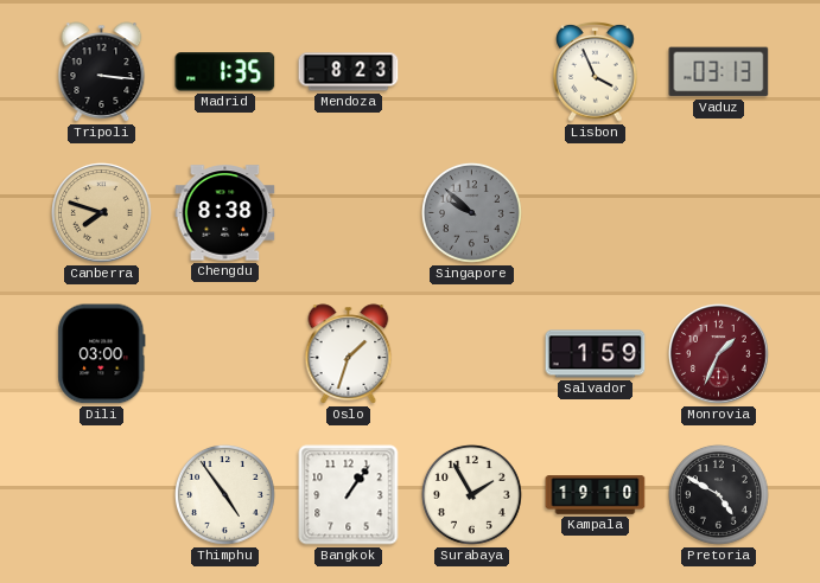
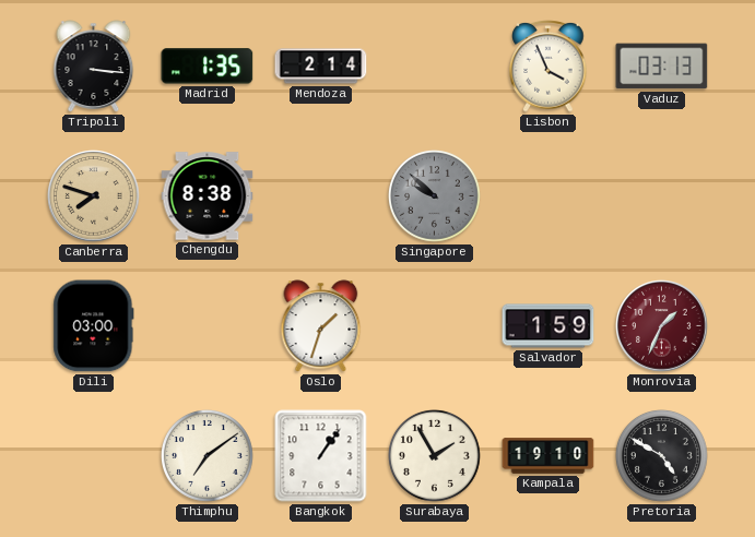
Mendoza: 8:23 -> 2:14 (321, 67)
Thimphu: 4:54 -> 7:09 (208, 456)
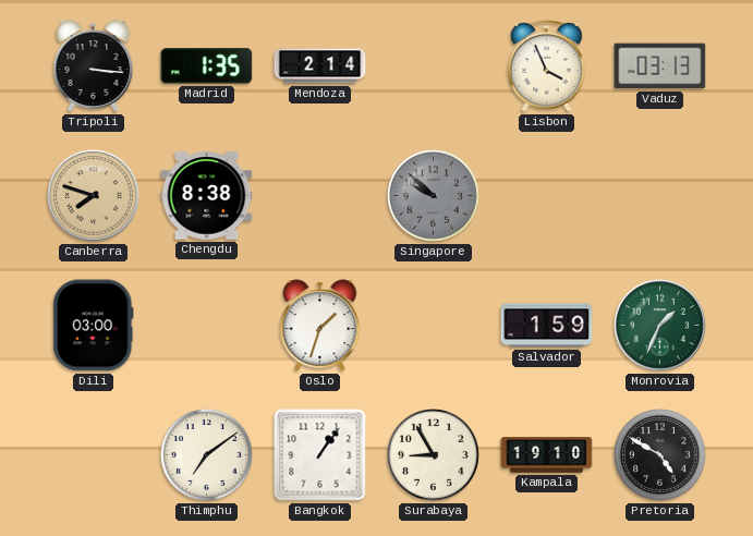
Monrovia dial: burgundy -> green (660, 326)
Surabaya: 1:55 -> 8:55 (434, 455)
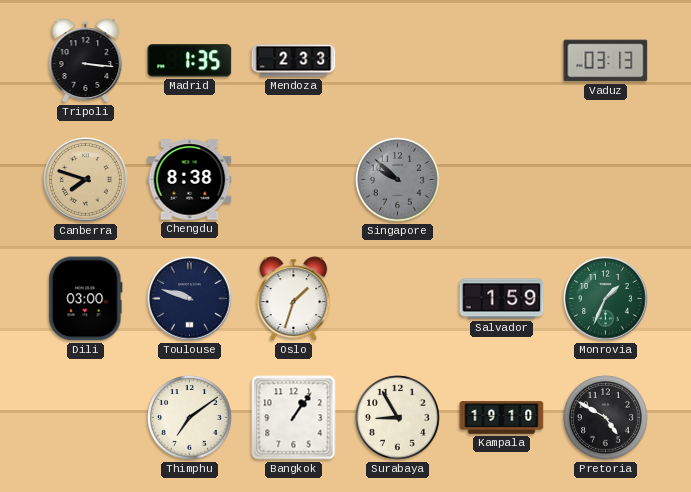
Mendoza: 2:14 -> 2:33 (294, 61)
Lisbon: 3:56 -> none (547, 66)
Toulouse: none -> 9:48 (190, 299)
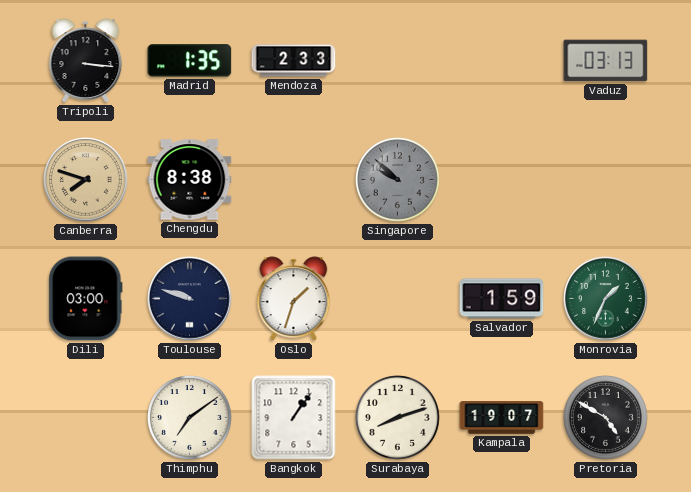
Surabaya: 8:55 -> 8:12 (398, 418)
Kampala: 19:10 -> 19:07 (502, 418)
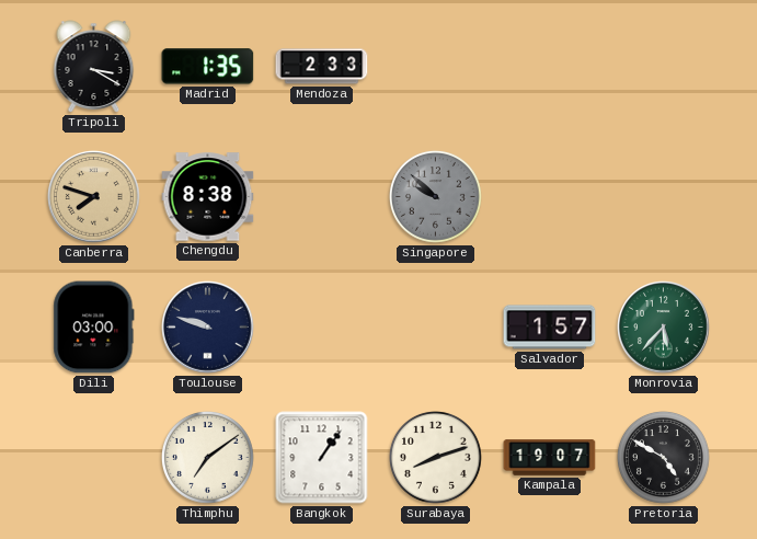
Tripoli: 3:16 -> 3:20 (94, 67)
Vaduz: 03:13 -> none (606, 61)
Oslo: 1:33 -> none (294, 299)
Salvador: 1:59 -> 1:57 (550, 328)
Monrovia: 1:34 -> 5:37 (664, 328)
